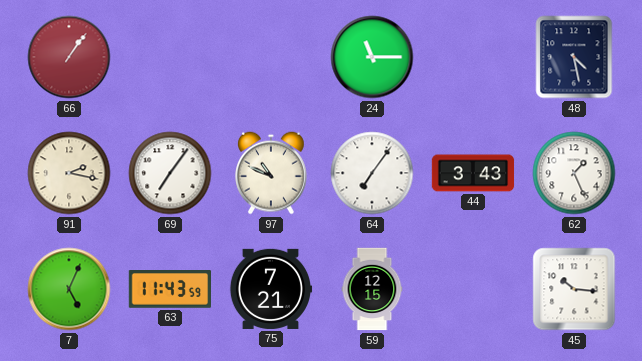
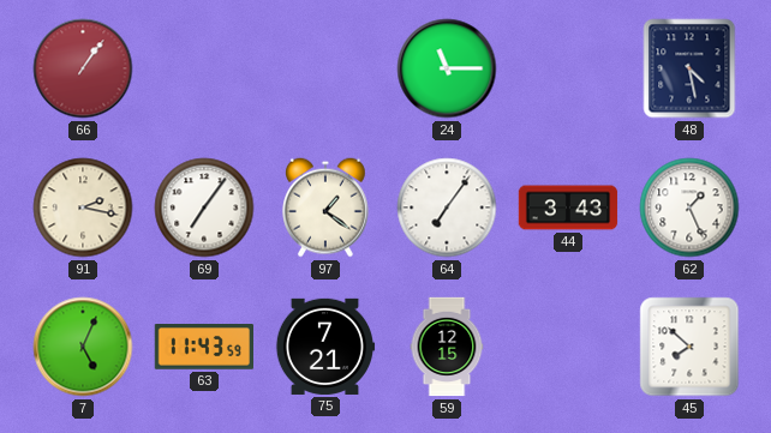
97: 10:49 -> 1:21 (327, 208)
45: 10:16 -> 7:52 (689, 347)
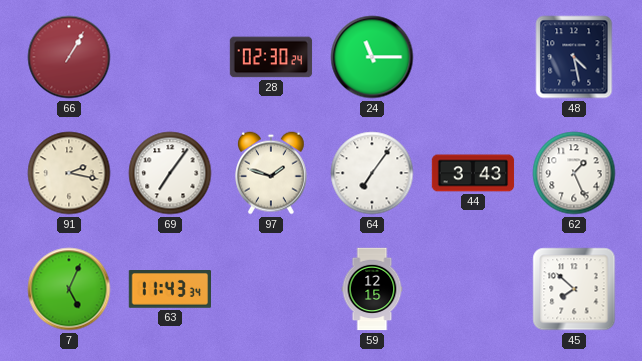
66: 1:06 -> 1:05 (69, 57)
28: none -> 02:30 (271, 57)
97: 1:21 -> 1:48 (272, 173)
63: 11:43:59 -> 11:43:34 (169, 290)
75: 7:21 -> none (325, 347)
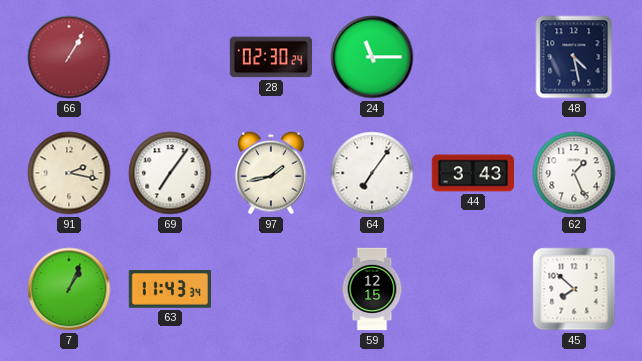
97: 1:48 -> 1:43 (272, 173)
7: 5:04 -> 1:04 (69, 289)
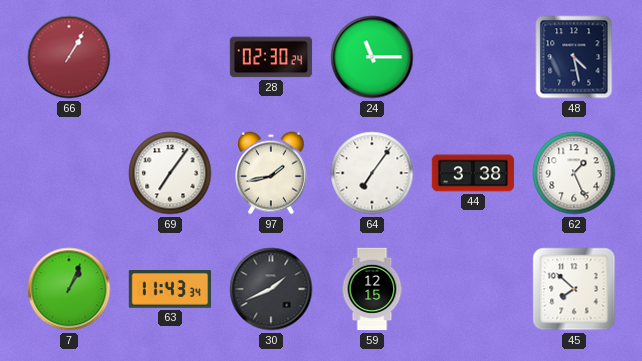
91: 2:17 -> none (69, 173)
44: 3:43 -> 3:38 (473, 173)
30: none -> 1:41 (271, 289)
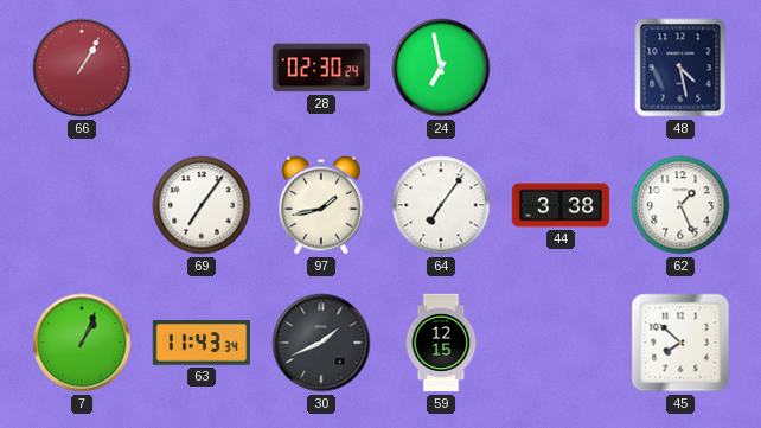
24: 11:15 -> 6:58 (441, 68)
